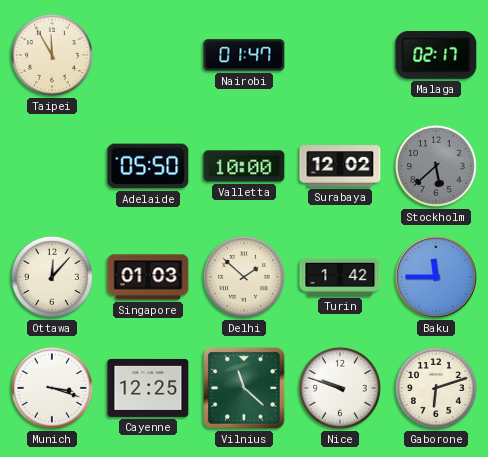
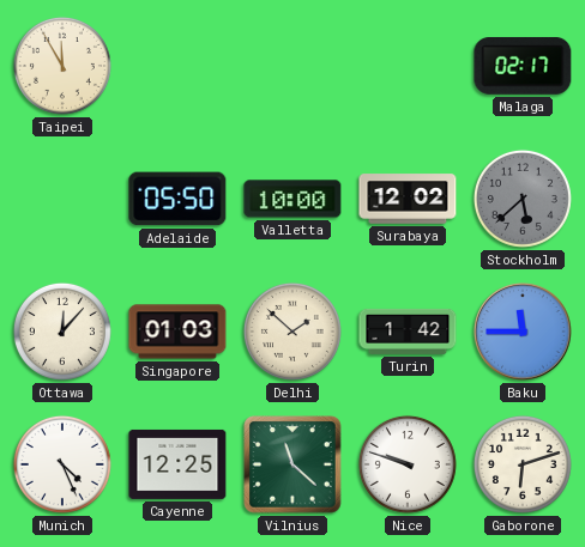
Nairobi: 01:47 -> none (244, 55)
Munich: 3:18 -> 4:26 (62, 464)
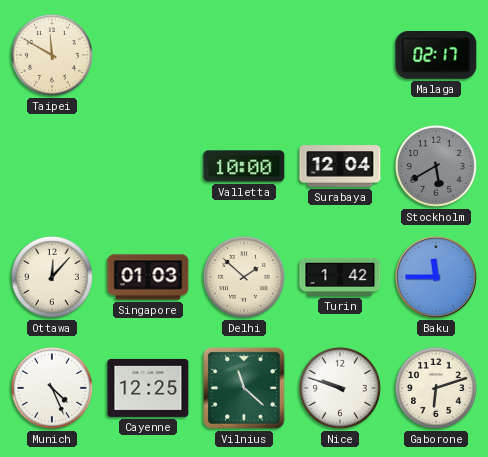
Taipei: 11:55 -> 11:50 (52, 55)
Adelaide: 05:50 -> none (177, 199)
Surabaya: 12:02 -> 12:04 (340, 166)
Stockholm: 5:38 -> 5:40 (436, 166)
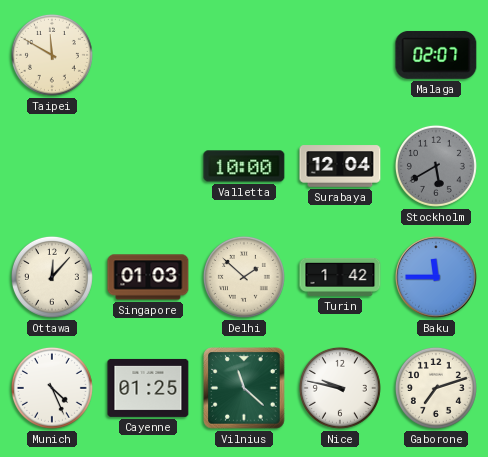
Malaga: 02:17 -> 02:07 (436, 55)
Cayenne: 12:25 -> 01:25 (148, 388)
Nice: 9:48 -> 9:47 (340, 388)
Gaborone: 6:12 -> 7:12 (436, 388)
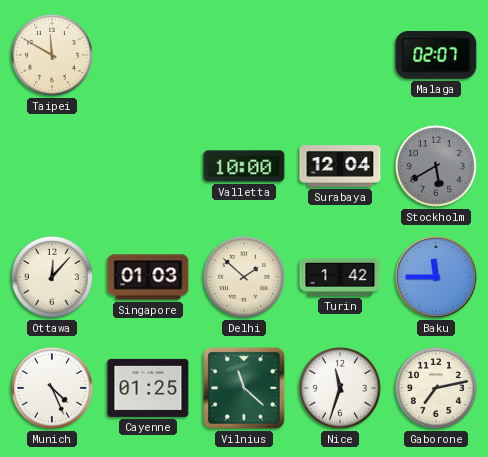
Nice: 9:47 -> 11:33 (340, 388)
Gaborone: 7:12 -> 7:13 (436, 388)
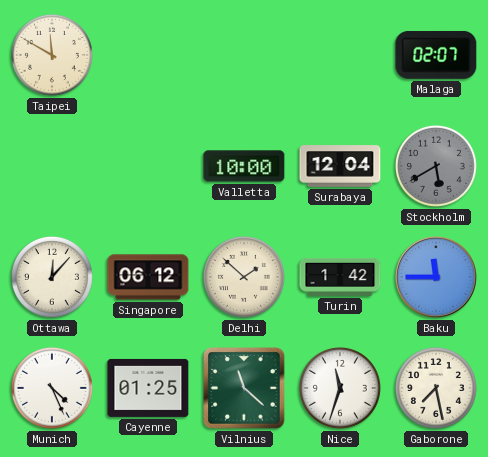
Singapore: 01:03 -> 06:12 (148, 277)
Gaborone: 7:13 -> 7:28 (436, 388)
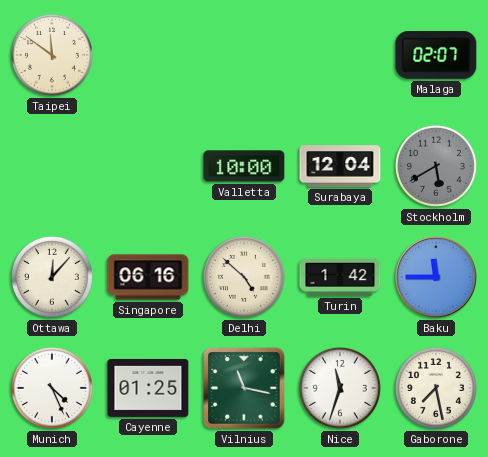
Taipei: 11:50 -> 11:51 (52, 55)
Singapore: 06:12 -> 06:16 (148, 277)
Delhi: 1:52 -> 4:52 (244, 277)
Vilnius: 11:22 -> 11:17 (244, 388)
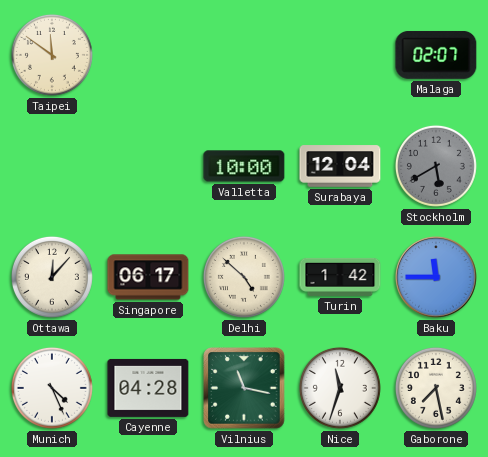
Singapore: 06:16 -> 06:17 (148, 277)
Cayenne: 01:25 -> 04:28 (148, 388)
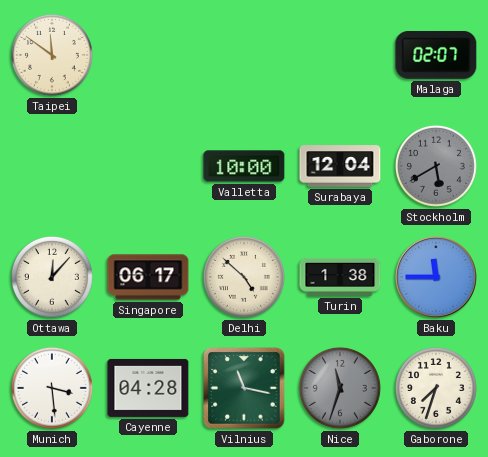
Turin: 1:42 -> 1:38 (340, 277)
Munich: 4:26 -> 3:29 (52, 388)
Nice dial: white -> grey (340, 388)
Gaborone: 7:28 -> 7:33 (436, 388)
